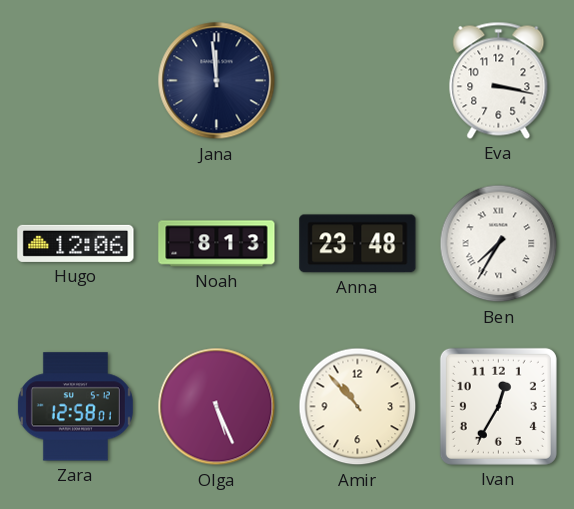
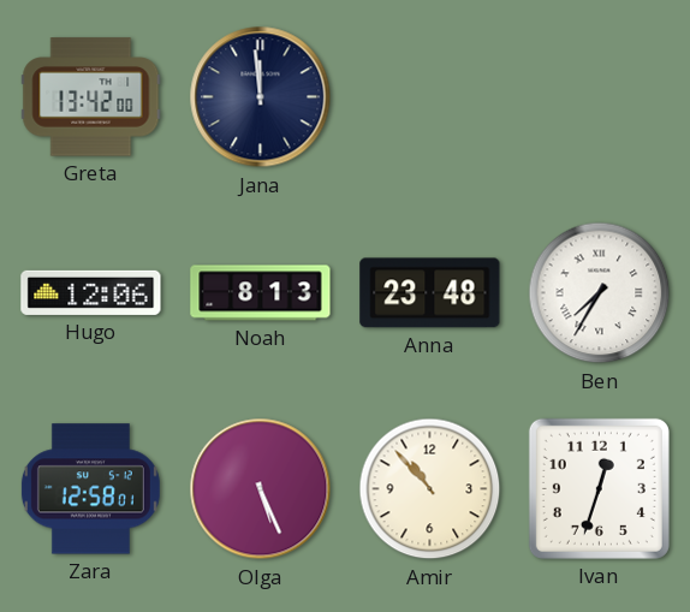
Greta: none -> 13:42 (91, 97)
Eva: 3:17 -> none (499, 80)
Ivan: 12:35 -> 12:33 (599, 488)
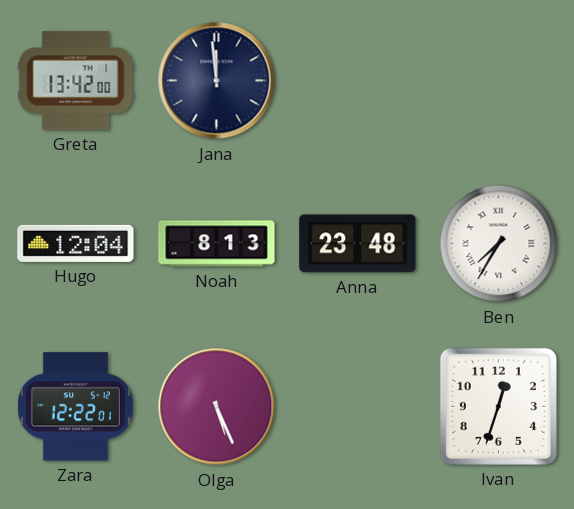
Hugo: 12:06 -> 12:04 (76, 243)
Zara: 12:58 -> 12:22 (75, 407)
Amir: 10:53 -> none (430, 489)
